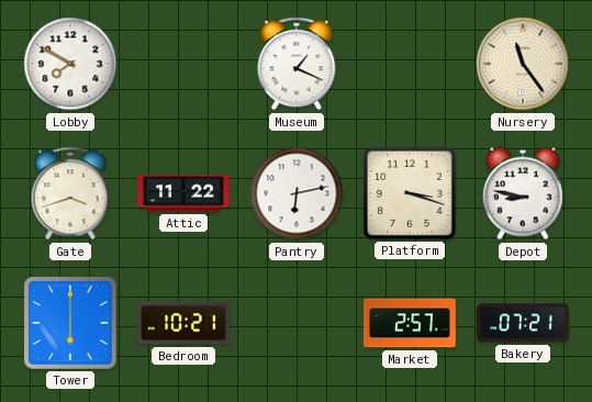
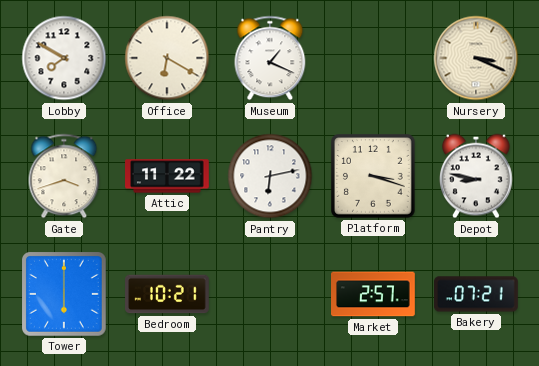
Office: none -> 6:20 (167, 58)
Nursery: 11:24 -> 3:19 (476, 58)
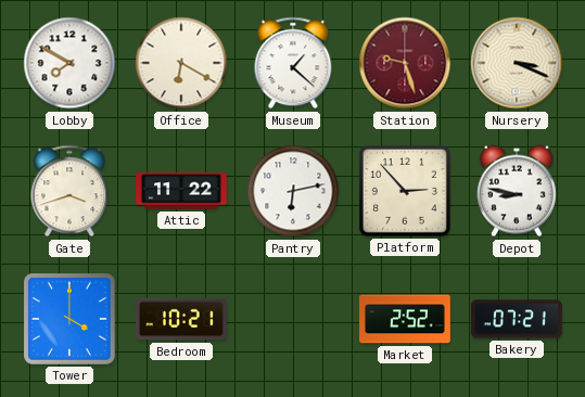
Museum: 1:19 -> 1:22 (293, 63)
Station: none -> 9:27 (405, 63)
Platform: 3:18 -> 2:53 (406, 192)
Tower: 6:00 -> 4:00 (71, 320)
Market: 2:57 -> 2:52 (406, 319)
